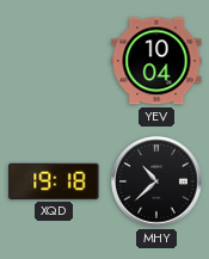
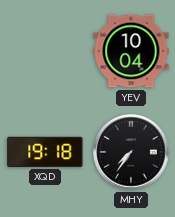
MHY: 10:38 -> 7:36 (131, 152)
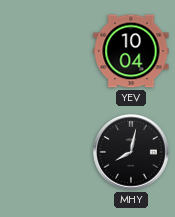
XQD: 19:18 -> none (45, 152)
MHY: 7:36 -> 8:02 (131, 152)
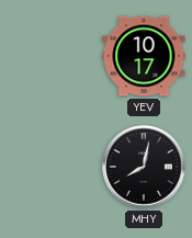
YEV: 10:04 -> 10:17 (144, 56)
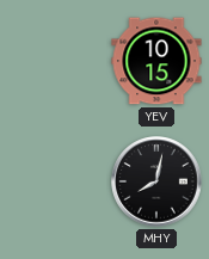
YEV: 10:17 -> 10:15 (156, 61)
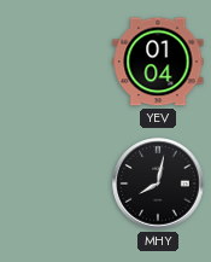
YEV: 10:15 -> 01:04 (158, 62)
